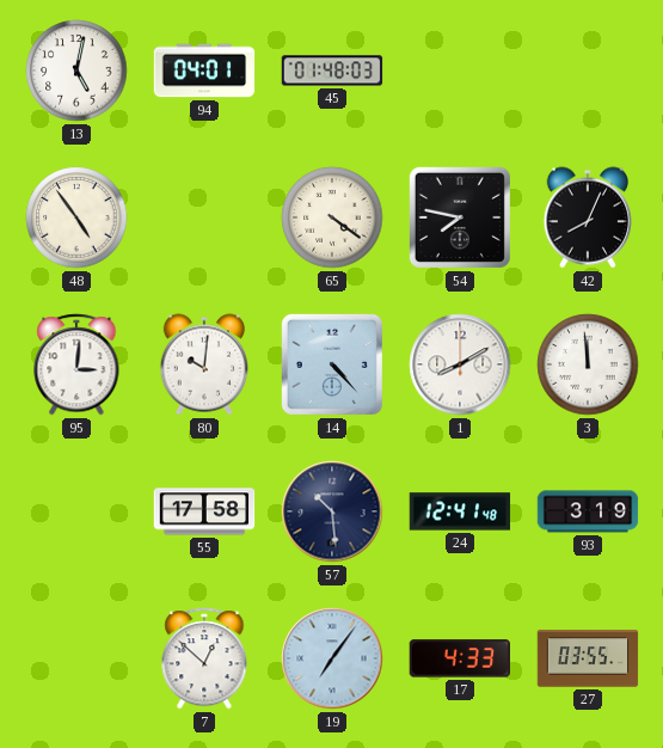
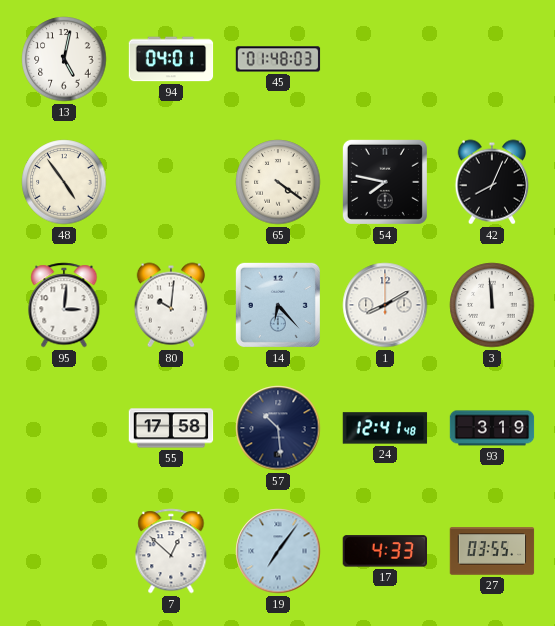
14: 4:23 -> 6:23 (278, 305)
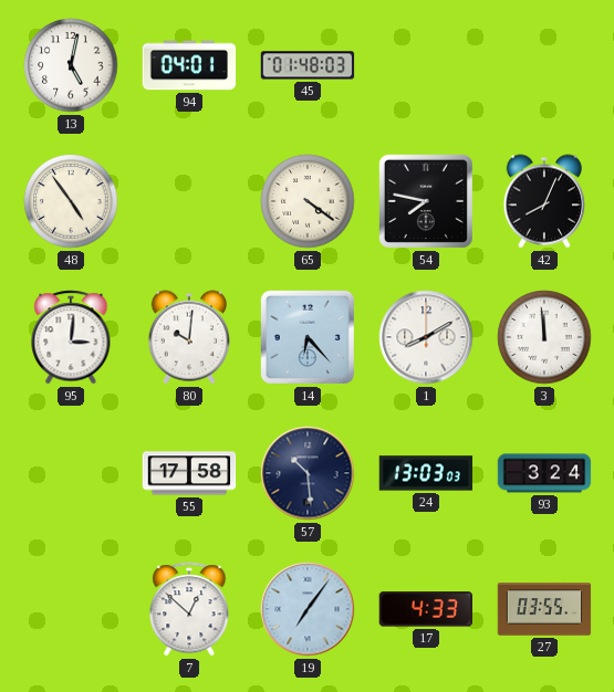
24: 12:41 -> 13:03 (426, 473)
93: 3:19 -> 3:24 (544, 473)
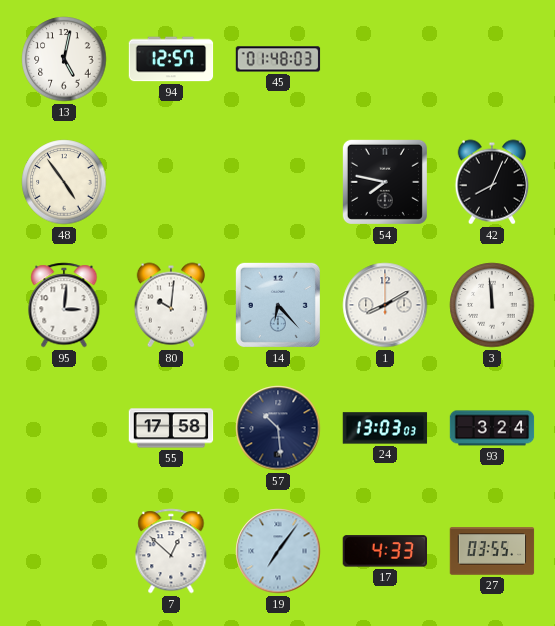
94: 04:01 -> 12:57 (171, 59)
65: 4:21 -> none (308, 201)
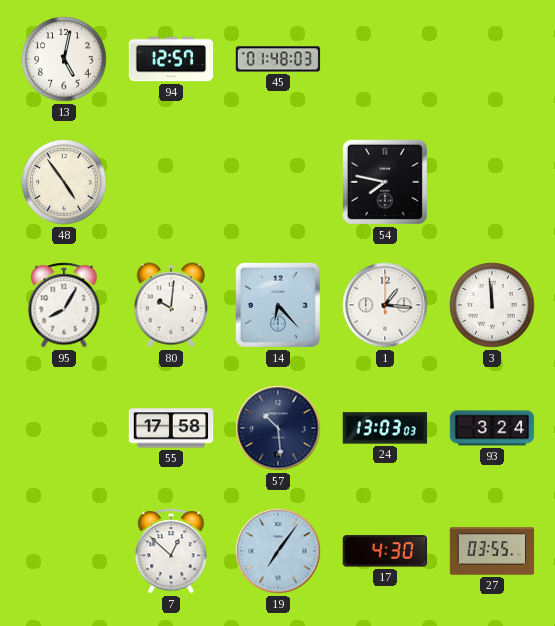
42: 8:04 -> none (492, 182)
95: 3:01 -> 8:05 (64, 305)
1: 8:10 -> 1:16 (385, 305)
17: 4:33 -> 4:30 (384, 551)
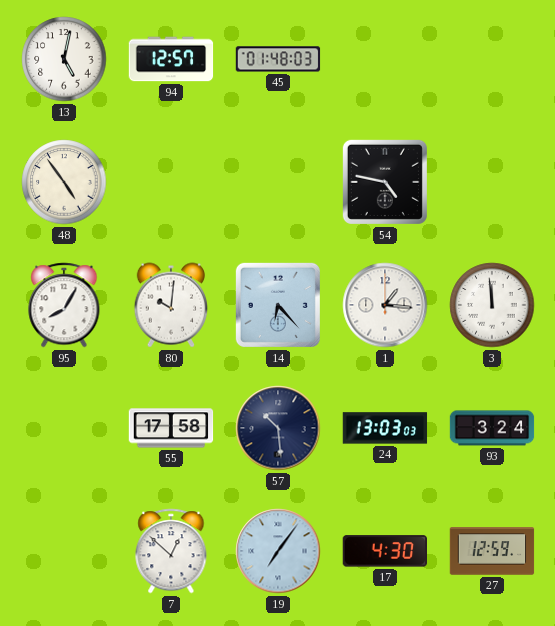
54: 7:47 -> 4:47 (385, 182)
27: 03:55 -> 12:59 (492, 551)
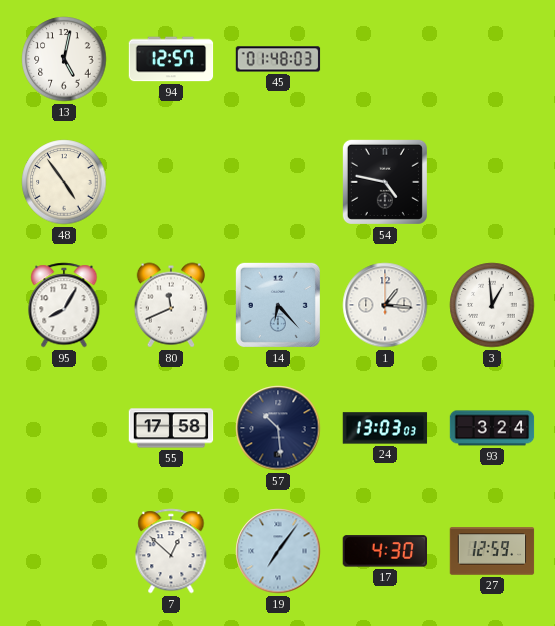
80: 10:01 -> 11:41 (171, 305)
3: 11:59 -> 12:59 (492, 305)
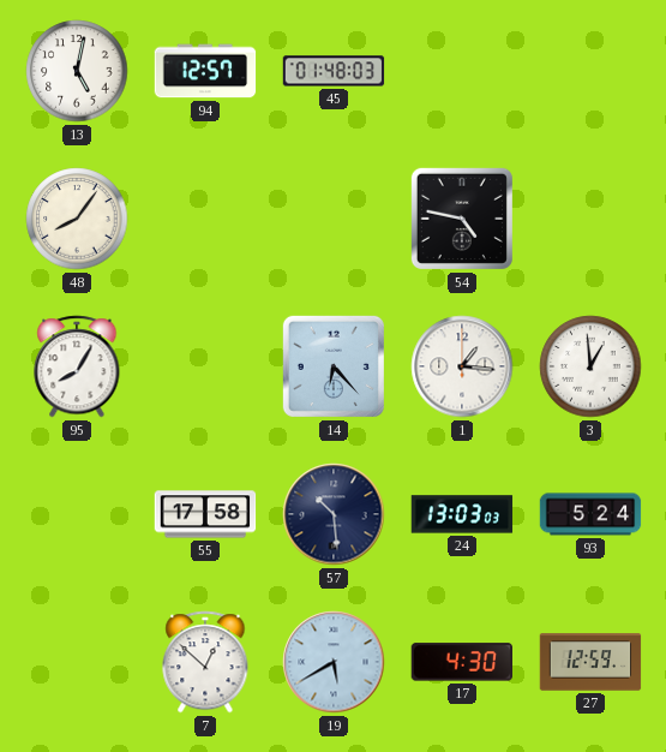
48: 4:54 -> 8:06 (77, 219)
80: 11:41 -> none (171, 305)
93: 3:24 -> 5:24 (590, 514)
19: 7:06 -> 5:40 (334, 662)
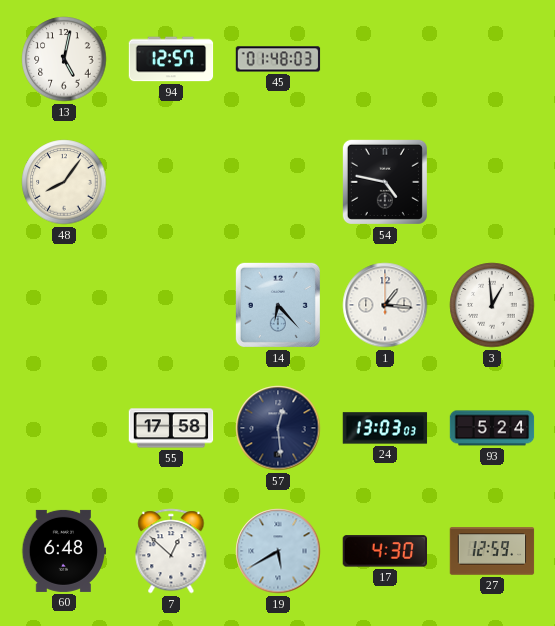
95: 8:05 -> none (77, 366)
57: 10:29 -> 12:29 (278, 428)
60: none -> 6:48 (64, 551)
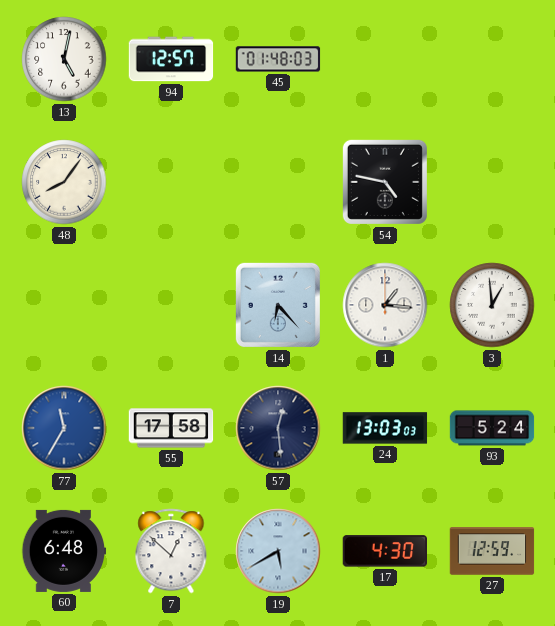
77: none -> 11:35 (64, 428)
